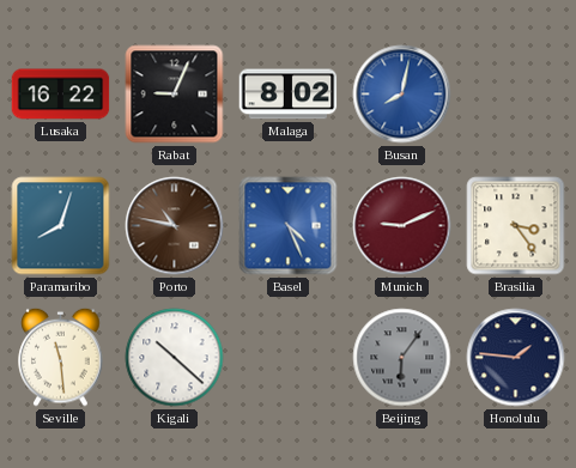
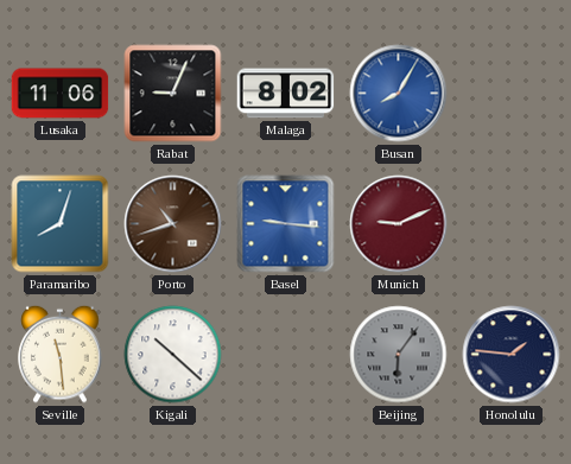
Lusaka: 16:22 -> 11:06 (61, 94)
Busan: 8:02 -> 8:05 (399, 94)
Porto: 10:47 -> 10:42 (173, 224)
Basel: 4:26 -> 9:16 (286, 224)
Brasilia: 3:24 -> none (516, 226)
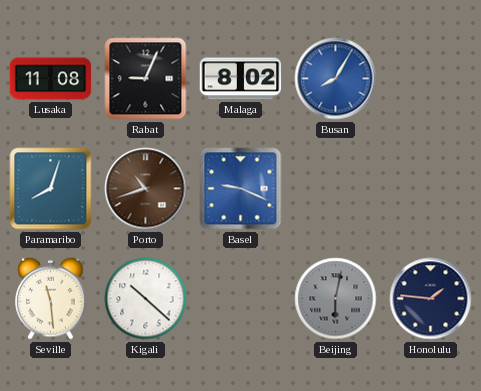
Lusaka: 11:06 -> 11:08 (51, 79)
Basel: 9:16 -> 9:19 (241, 189)
Munich: 9:11 -> none (399, 224)
Beijing: 6:06 -> 6:02 (336, 299)
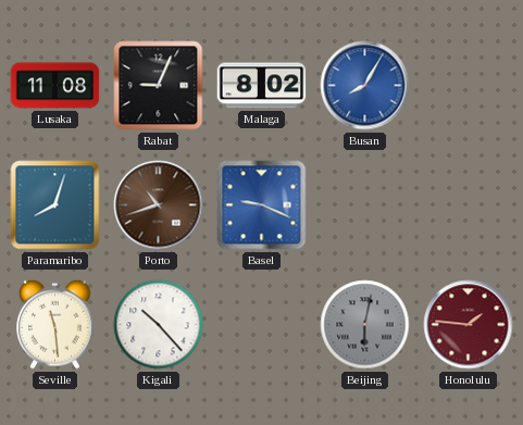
Kigali: 10:22 -> 10:23 (159, 325)
Honolulu dial: navy -> burgundy (469, 325)
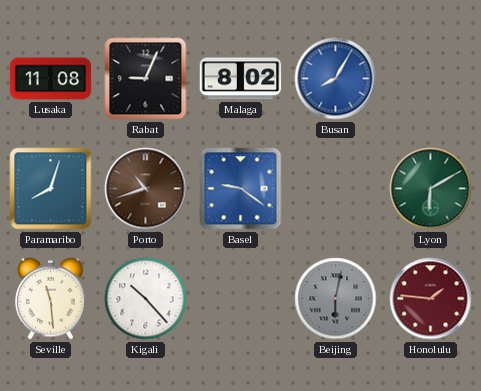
Basel: 9:19 -> 9:21 (241, 189)
Lyon: none -> 6:10 (431, 189)
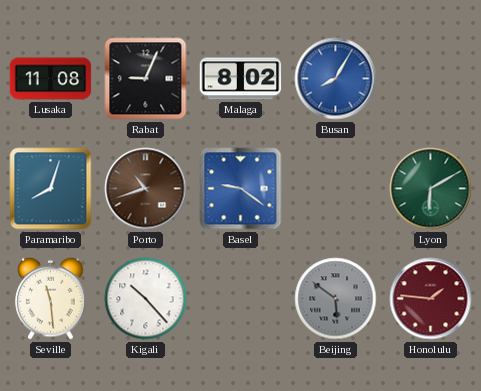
Beijing: 6:02 -> 5:51 (336, 299)
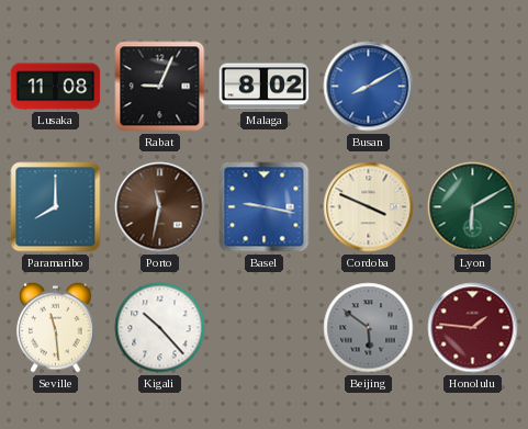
Busan: 8:05 -> 8:10 (369, 87)
Paramaribo: 8:03 -> 8:00 (56, 207)
Porto: 10:42 -> 11:32 (160, 207)
Basel: 9:21 -> 9:17 (265, 207)
Cordoba: none -> 3:49 (369, 207)
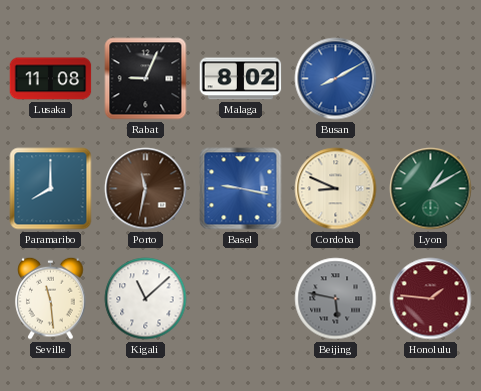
Cordoba: 3:49 -> 8:49 (336, 189)
Lyon: 6:10 -> 1:10 (431, 189)
Kigali: 10:23 -> 11:08 (146, 299)
Beijing: 5:51 -> 5:47 (336, 299)
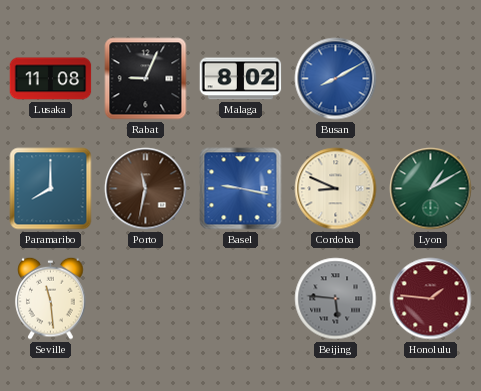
Kigali: 11:08 -> none (146, 299)
Beijing: 5:47 -> 5:46 (336, 299)
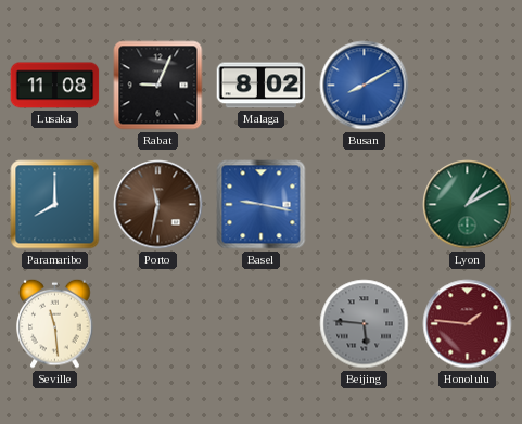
Cordoba: 8:49 -> none (336, 189)
